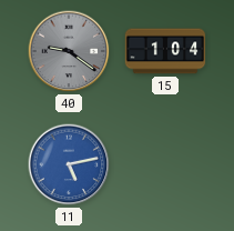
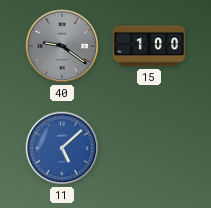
15: 1:04 -> 1:00 (149, 46)
11: 5:13 -> 5:08 (62, 148)
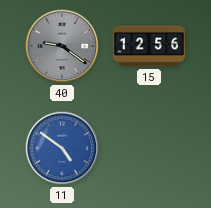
15: 1:00 -> 12:56 (149, 46)
11: 5:08 -> 4:51 (62, 148)
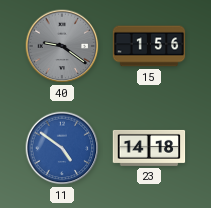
15: 12:56 -> 1:56 (149, 46)
23: none -> 14:18 (149, 148)
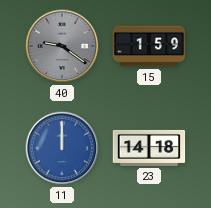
15: 1:56 -> 1:59 (149, 46)
11: 4:51 -> 12:00 (62, 148)
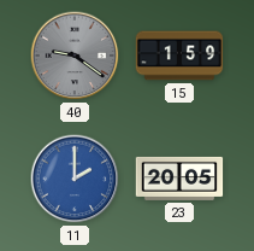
11: 12:00 -> 2:00 (75, 179)
23: 14:18 -> 20:05 (179, 179)
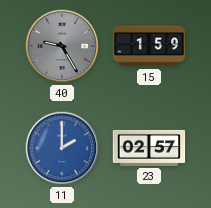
40: 9:21 -> 9:25 (62, 46)
23: 20:05 -> 02:57 (149, 148)
